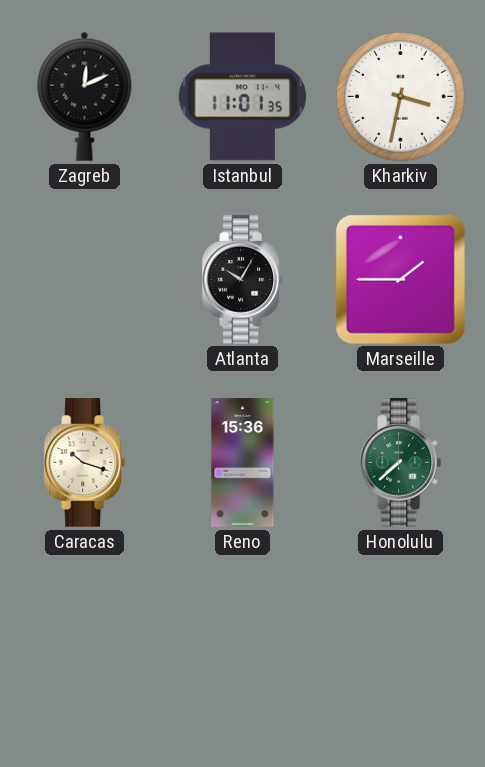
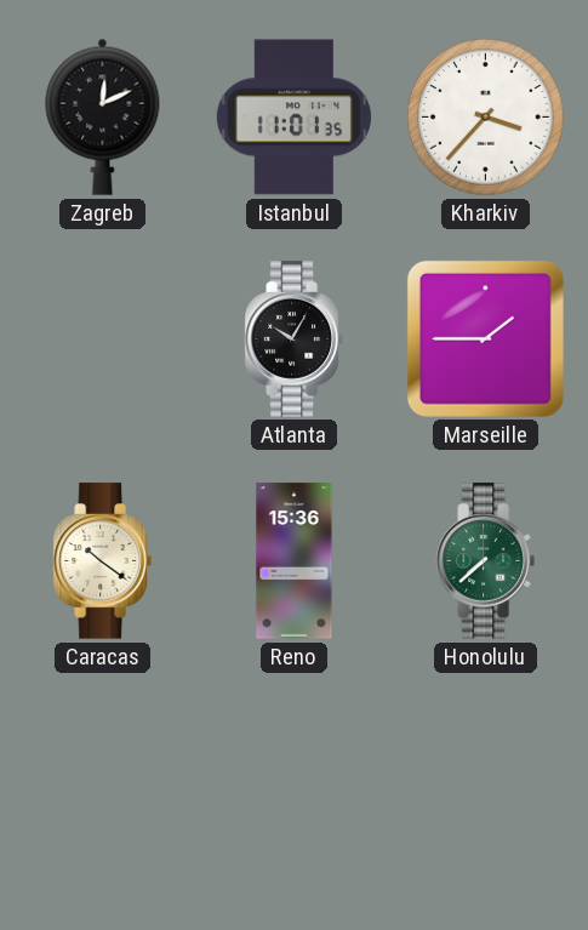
Kharkiv: 3:32 -> 3:37 (486, 118)
Caracas: 10:18 -> 10:21 (102, 561)
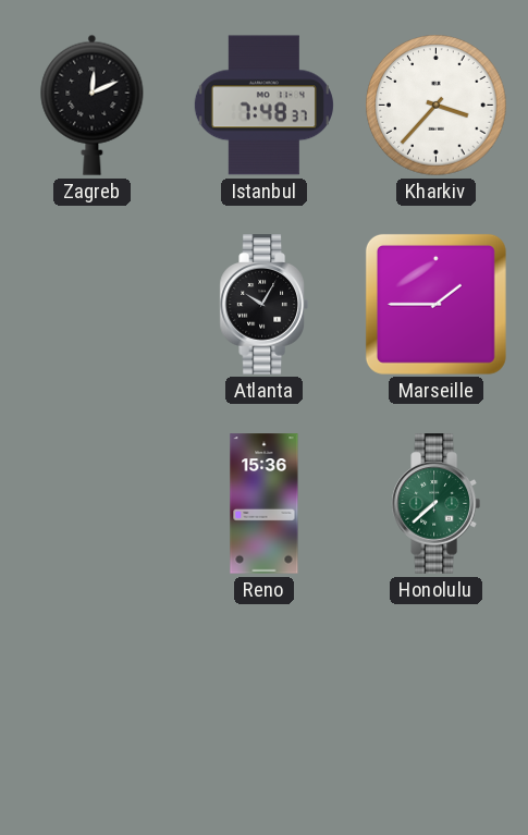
Istanbul: 11:01 -> 7:48 (263, 106)
Caracas: 10:21 -> none (102, 561)
